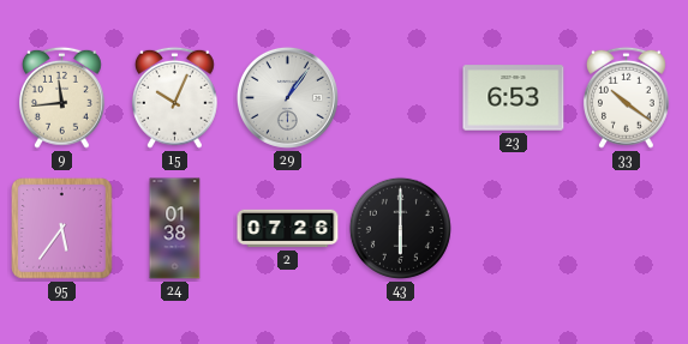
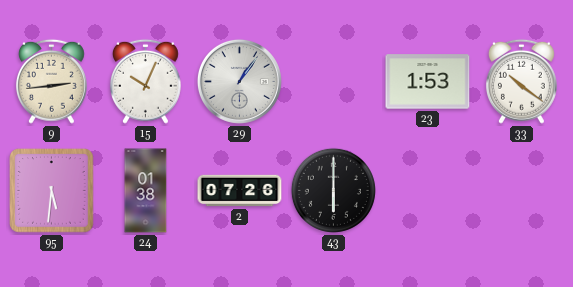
9: 11:44 -> 2:44 (51, 81)
23: 6:53 -> 1:53 (428, 82)
95: 5:36 -> 5:31 (52, 191)
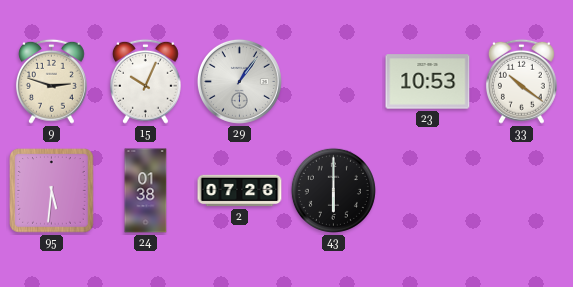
9: 2:44 -> 2:48 (51, 81)
23: 1:53 -> 10:53 (428, 82)
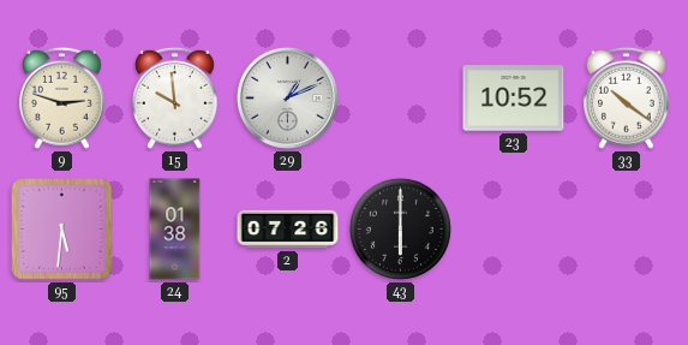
15: 10:04 -> 9:59 (174, 97)
29: 1:06 -> 1:11 (287, 97)
23: 10:53 -> 10:52 (514, 99)
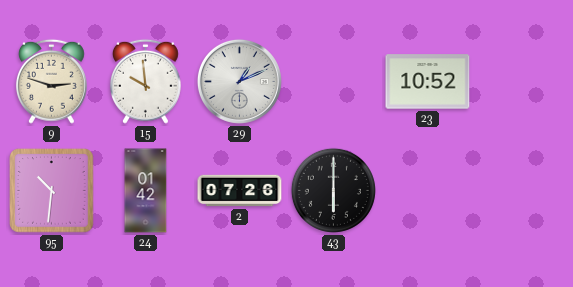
33: 10:21 -> none (626, 97)
95: 5:31 -> 10:31 (52, 191)
24: 01:38 -> 01:42 (146, 191)
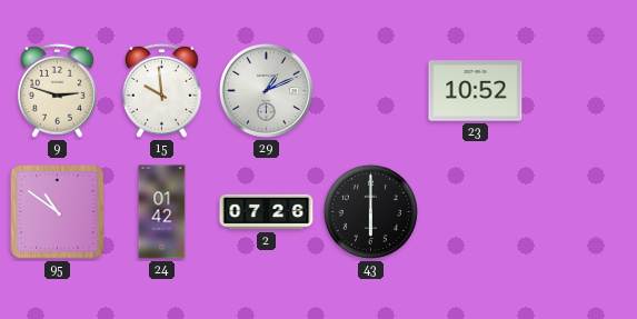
95: 10:31 -> 10:51 (58, 212)
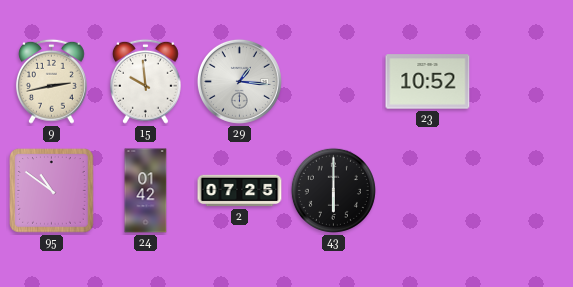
9: 2:48 -> 2:43 (51, 81)
29: 1:11 -> 1:16 (239, 81)
2: 07:26 -> 07:25 (240, 191)
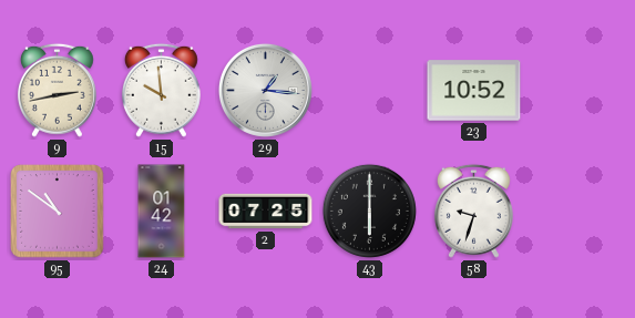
58: none -> 9:33 (473, 211)
